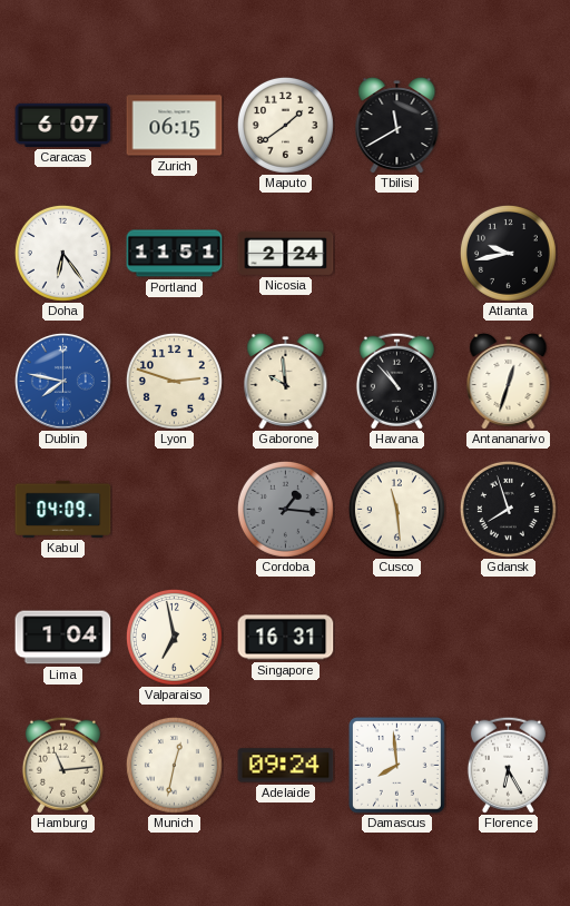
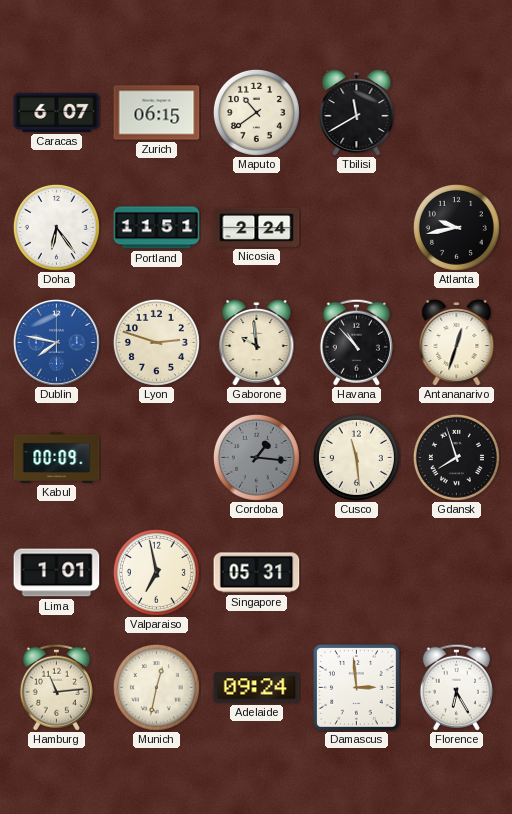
Maputo: 1:39 -> 10:39 (256, 112)
Kabul: 04:09 -> 00:09 (57, 457)
Lima: 1:04 -> 1:01 (57, 573)
Singapore: 16:31 -> 05:31 (257, 573)
Damascus: 7:59 -> 2:59 (357, 688)
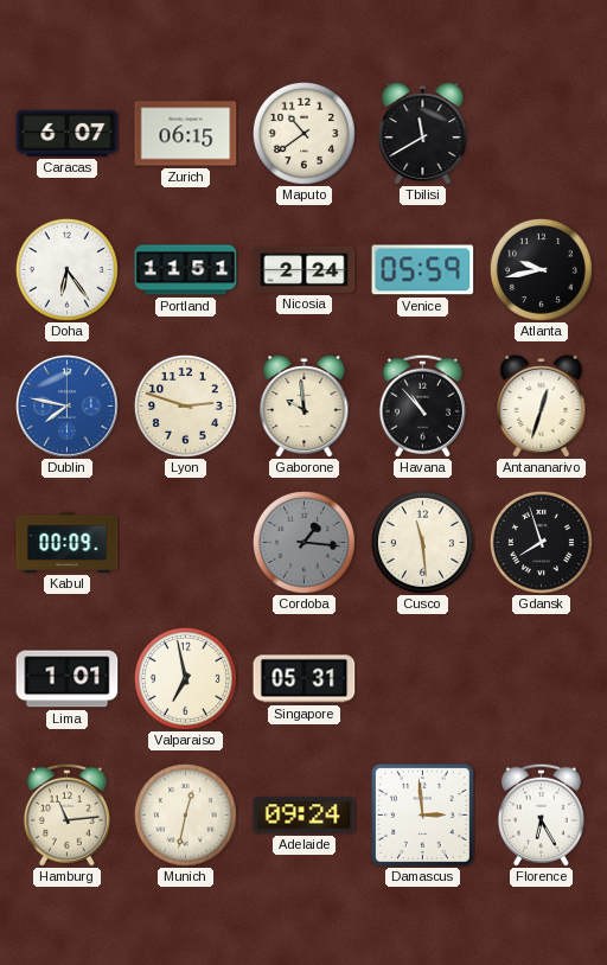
Venice: none -> 05:59 (423, 270)
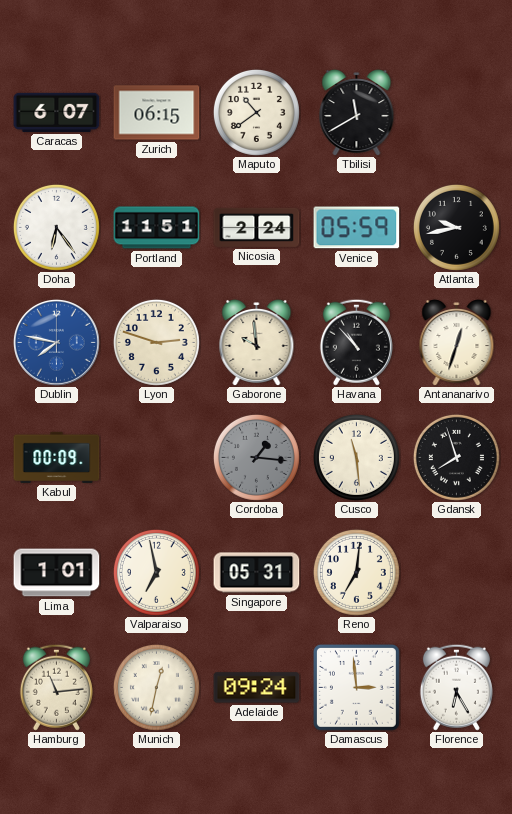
Reno: none -> 7:01 (356, 572)
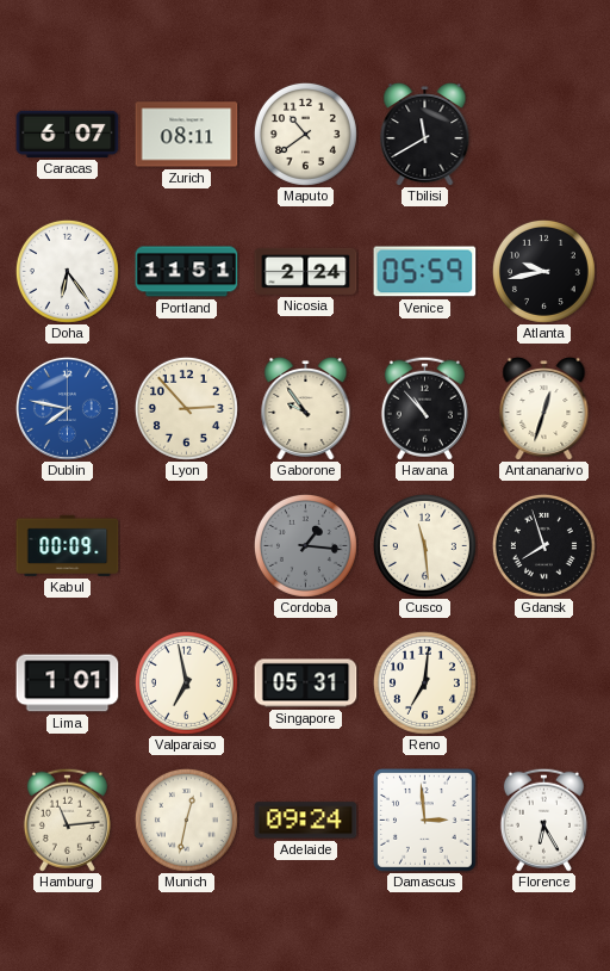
Zurich: 06:15 -> 08:11 (187, 135)
Lyon: 2:48 -> 2:53 (186, 408)
Gaborone: 9:59 -> 9:54 (306, 408)
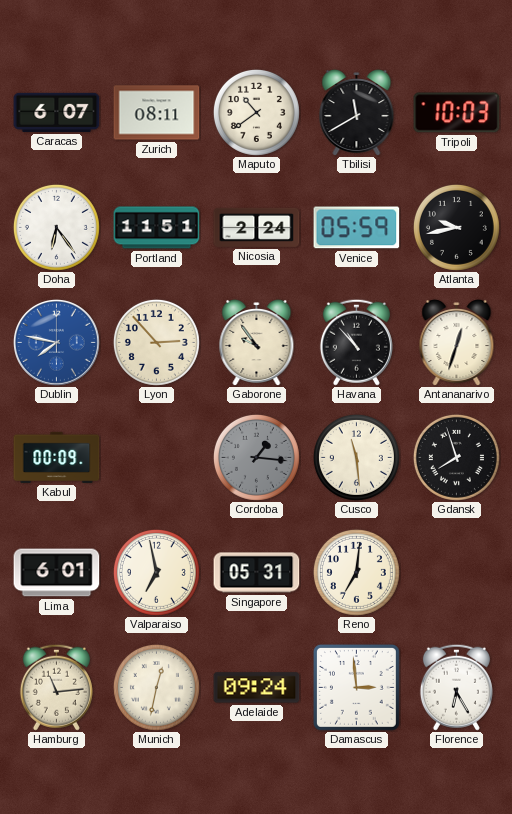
Tripoli: none -> 10:03 (457, 113)
Lima: 1:01 -> 6:01 (57, 573)
